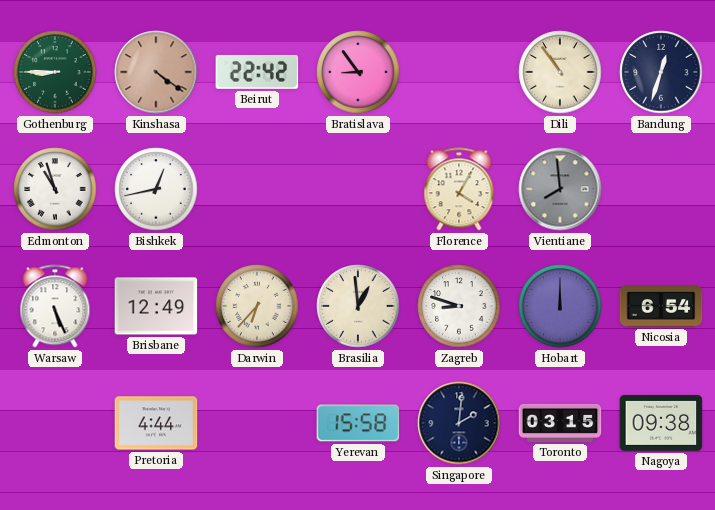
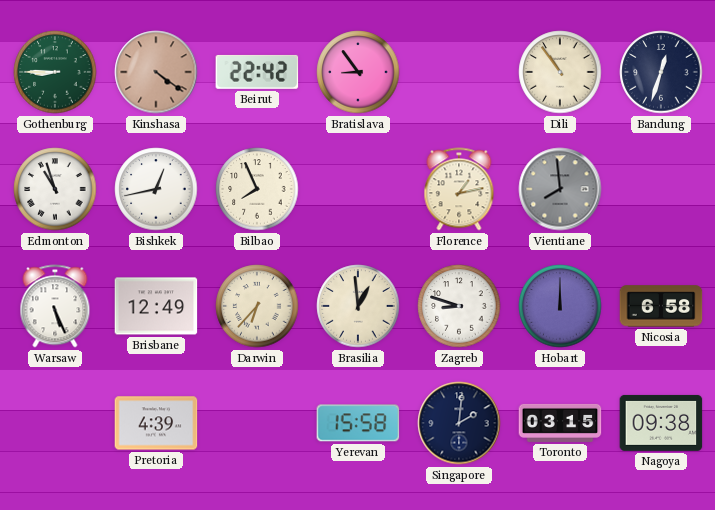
Bilbao: none -> 7:56 (257, 189)
Florence: 4:05 -> 1:13 (459, 189)
Nicosia: 6:54 -> 6:58 (661, 306)
Pretoria: 4:44 -> 4:39 (156, 423)
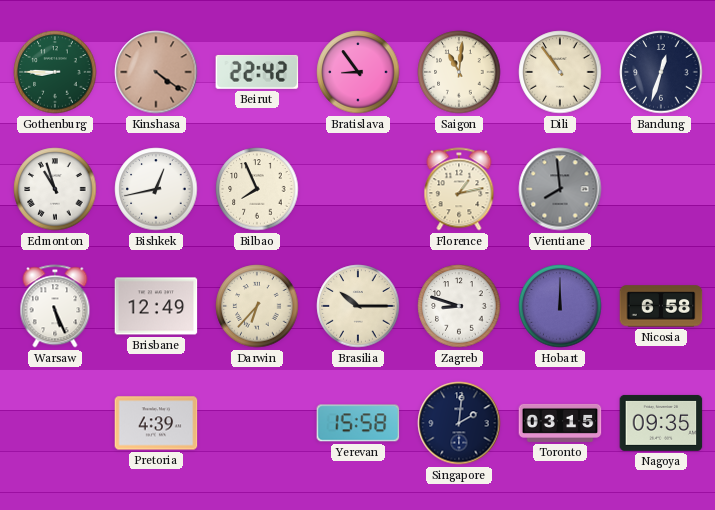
Saigon: none -> 11:01 (459, 72)
Brasilia: 12:59 -> 10:15 (358, 306)
Nagoya: 09:38 -> 09:35 (661, 423)
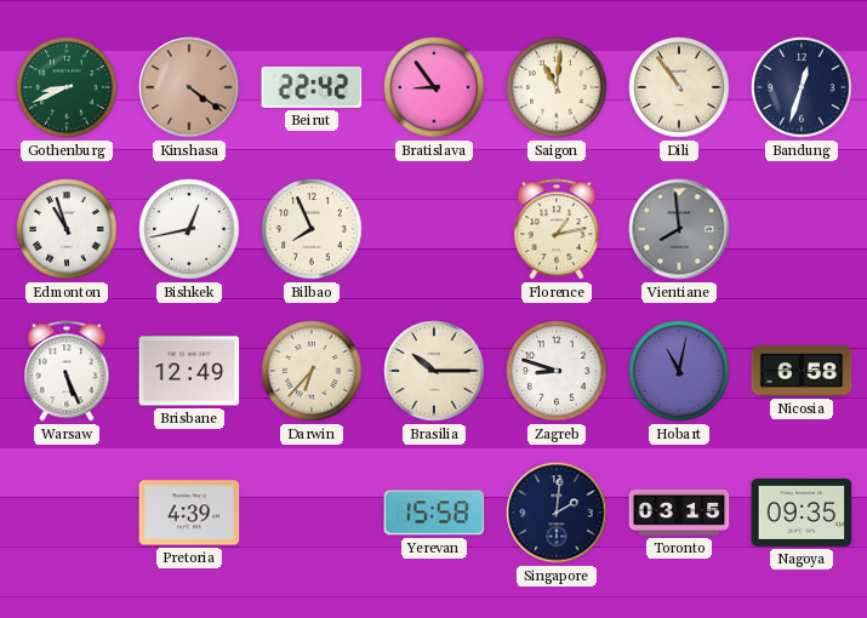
Gothenburg: 8:45 -> 8:41 (67, 87)
Hobart: 12:00 -> 11:02 (679, 371)
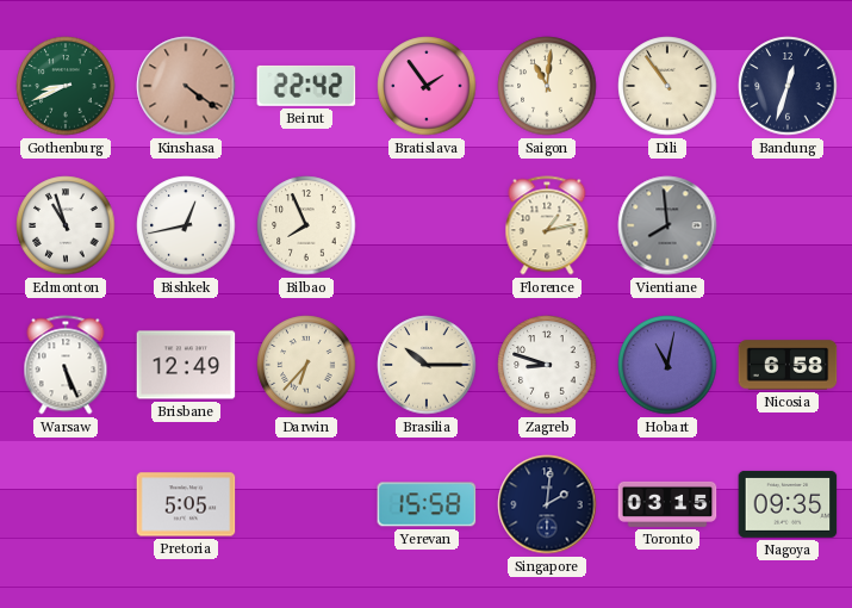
Bratislava: 8:54 -> 1:54 (427, 86)
Pretoria: 4:39 -> 5:05 (186, 504)
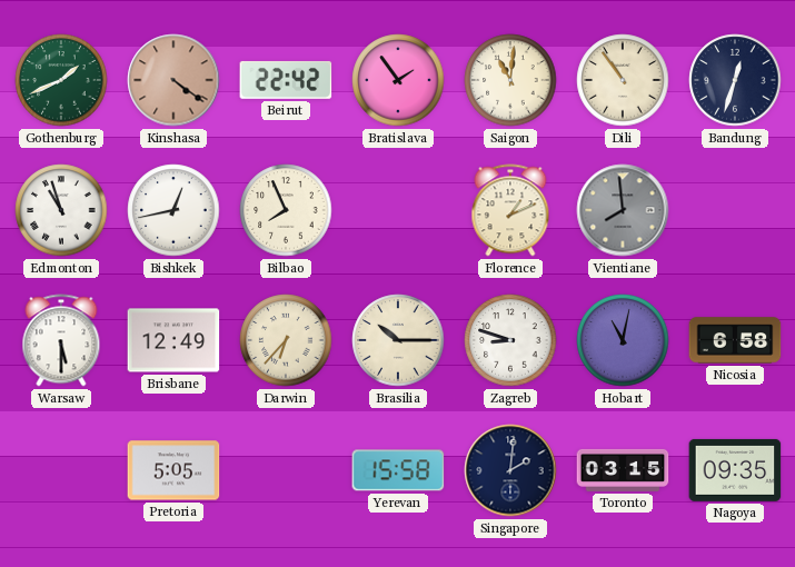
Gothenburg: 8:41 -> 1:41 (61, 80)
Florence: 1:13 -> 1:11 (510, 210)
Warsaw: 5:26 -> 5:30 (61, 340)
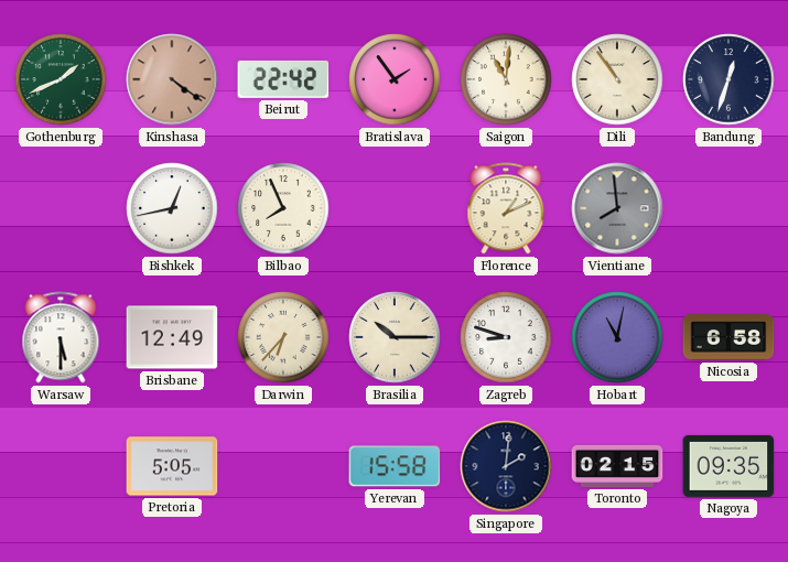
Edmonton: 10:57 -> none (61, 210)
Toronto: 03:15 -> 02:15 (617, 466)
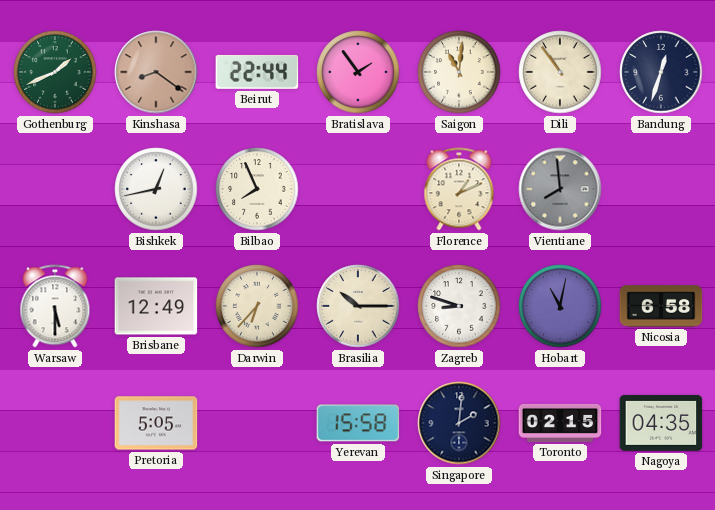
Kinshasa: 4:21 -> 8:21 (156, 72)
Beirut: 22:42 -> 22:44 (257, 72)
Nagoya: 09:35 -> 04:35 (661, 423)
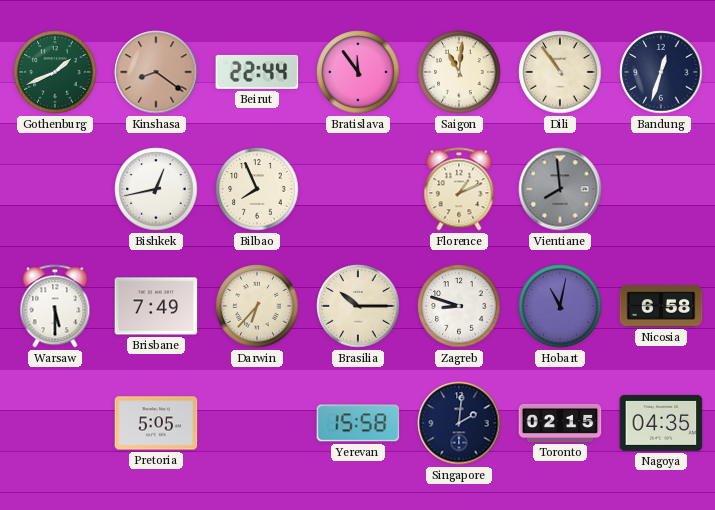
Bratislava: 1:54 -> 11:54 (358, 72)
Brisbane: 12:49 -> 7:49 (156, 306)
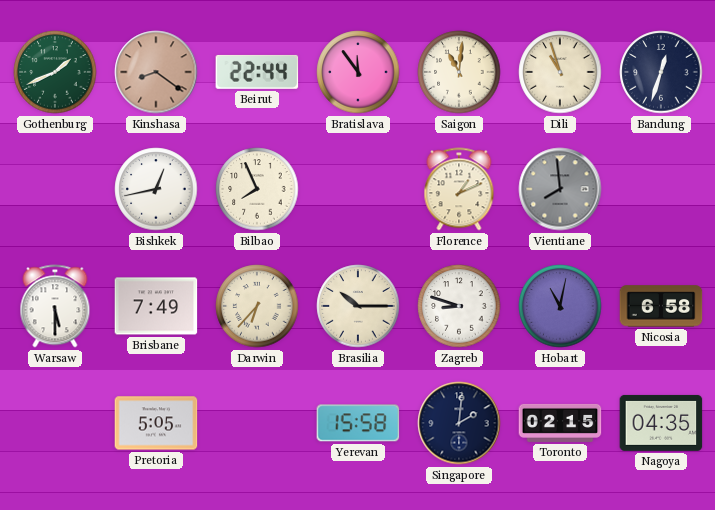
Dili: 10:54 -> 10:57 (560, 72)
